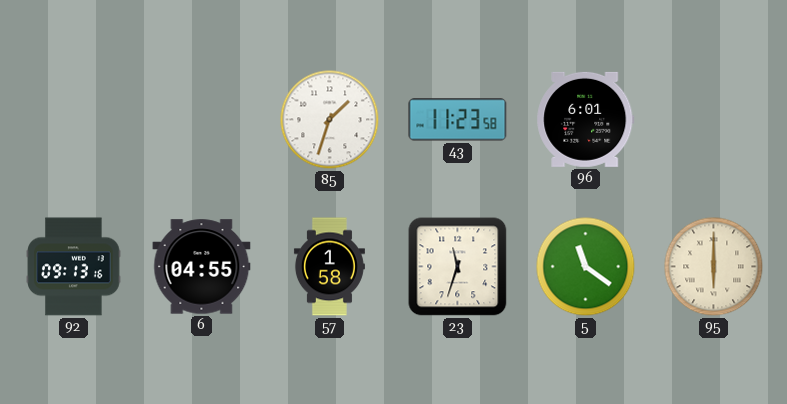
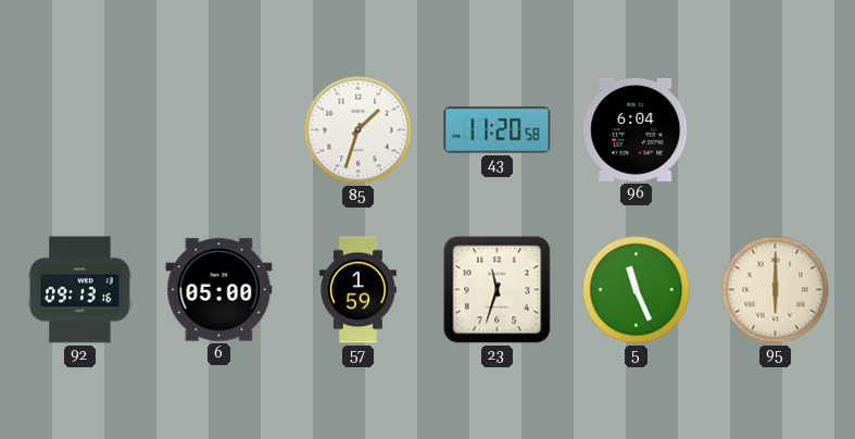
43: 11:23 -> 11:20 (498, 130)
96: 6:01 -> 6:04 (637, 129)
6: 04:55 -> 05:00 (219, 290)
57: 1:58 -> 1:59 (357, 290)
5: 11:21 -> 11:26 (637, 290)
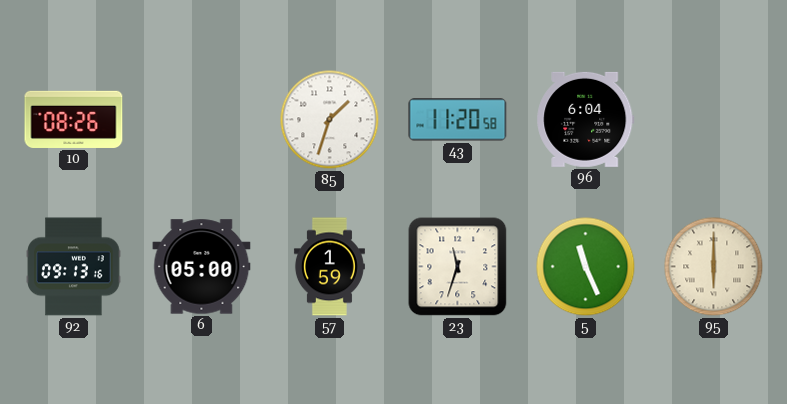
10: none -> 08:26 (74, 119)
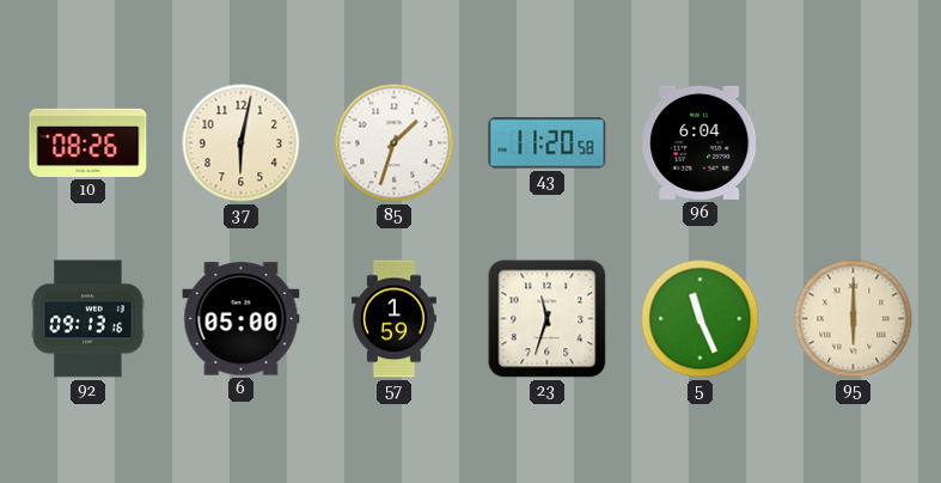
37: none -> 6:02 (242, 143)
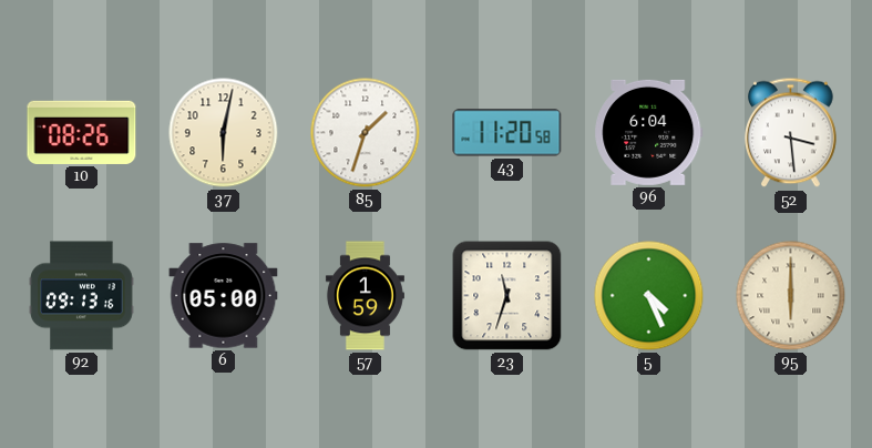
52: none -> 3:29 (791, 133)
5: 11:26 -> 4:26 (649, 296)
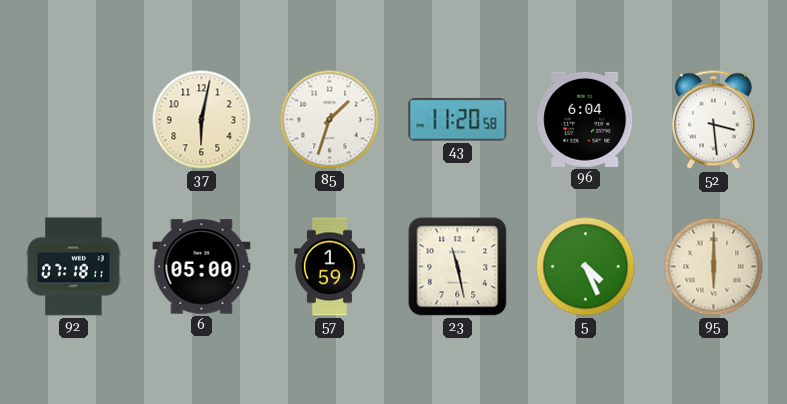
10: 08:26 -> none (82, 132)
92: 09:13 -> 07:18 (74, 267)
23: 11:33 -> 11:28 (458, 267)
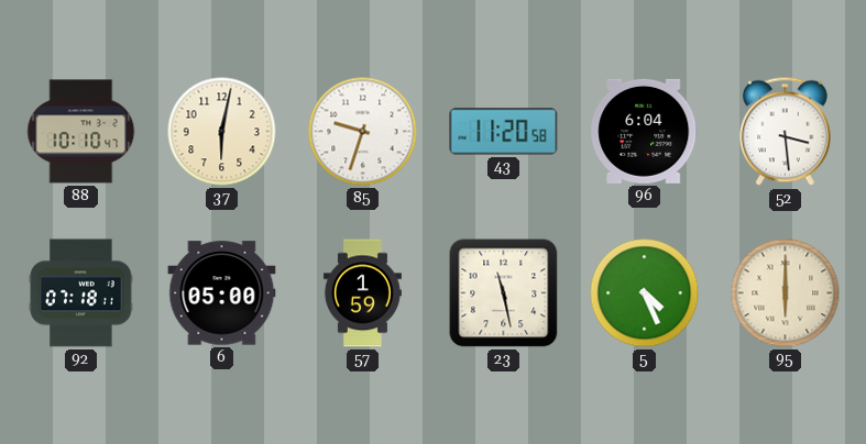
88: none -> 10:10 (81, 132)
85: 1:33 -> 9:33 (363, 132)
